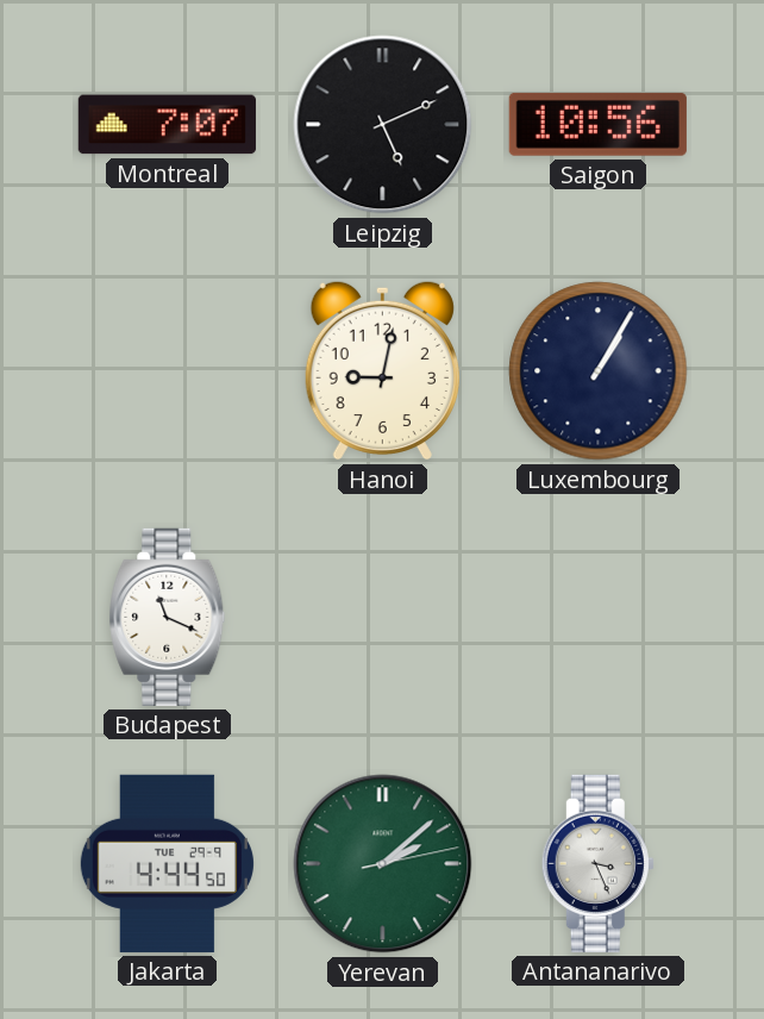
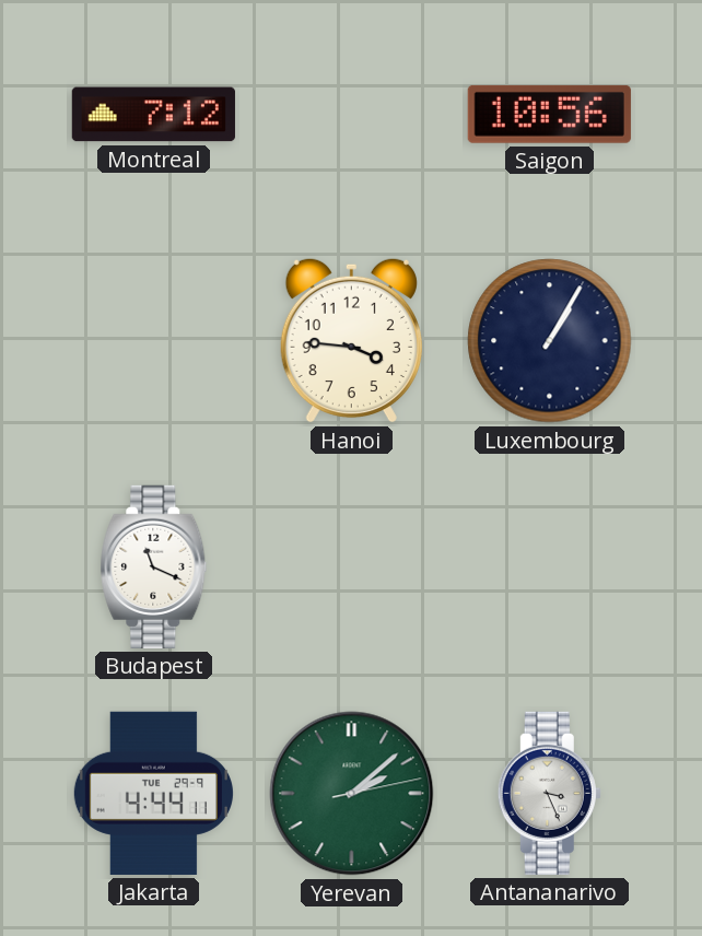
Montreal: 7:07 -> 7:12 (153, 115)
Leipzig: 5:11 -> none (383, 125)
Hanoi: 9:02 -> 3:46 (351, 340)
Jakarta: 4:44:50 -> 4:44:11 (153, 793)
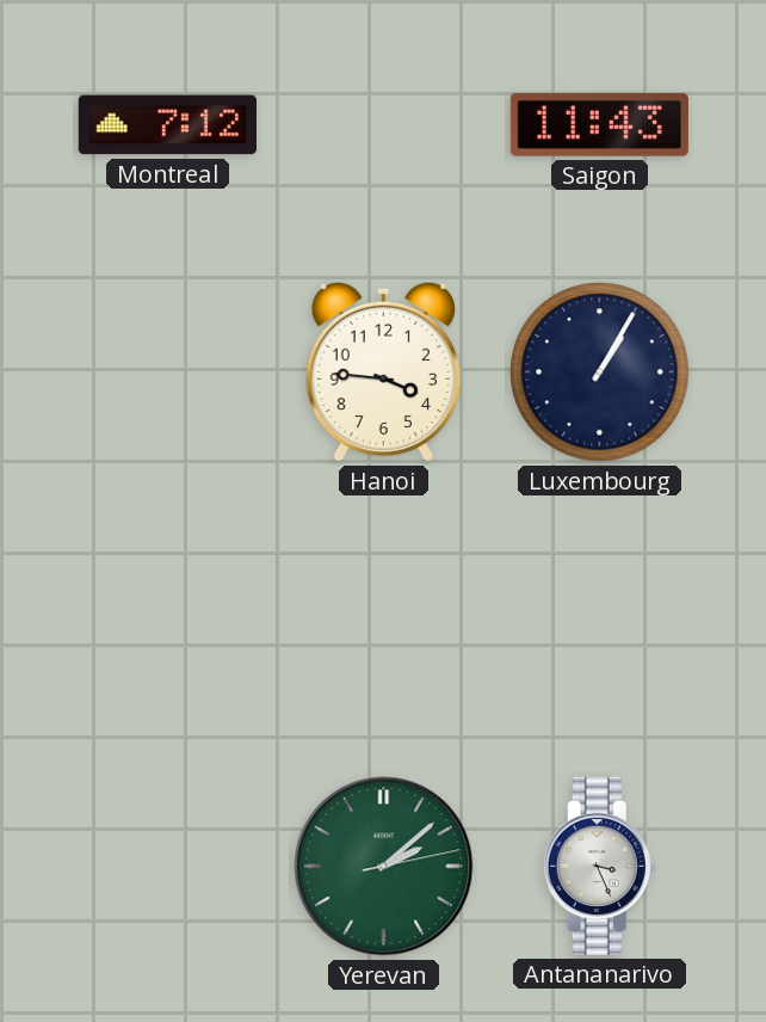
Saigon: 10:56 -> 11:43 (599, 124)
Budapest: 11:19 -> none (154, 566)
Jakarta: 4:44 -> none (153, 793)
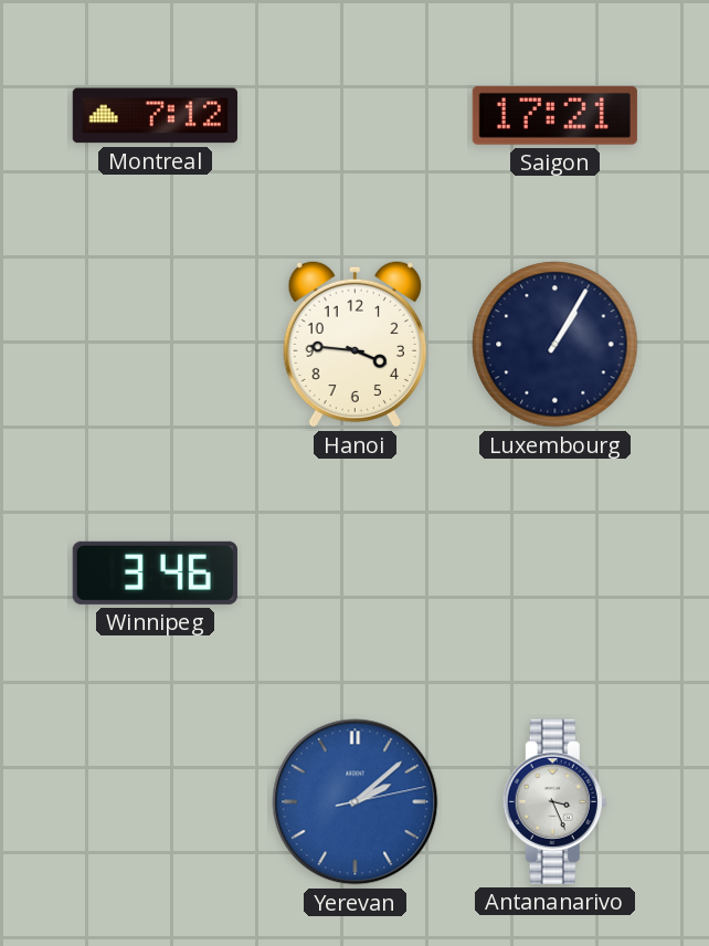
Saigon: 11:43 -> 17:21 (554, 115)
Winnipeg: none -> 3:46 (155, 572)
Yerevan dial: green -> blue (356, 802)
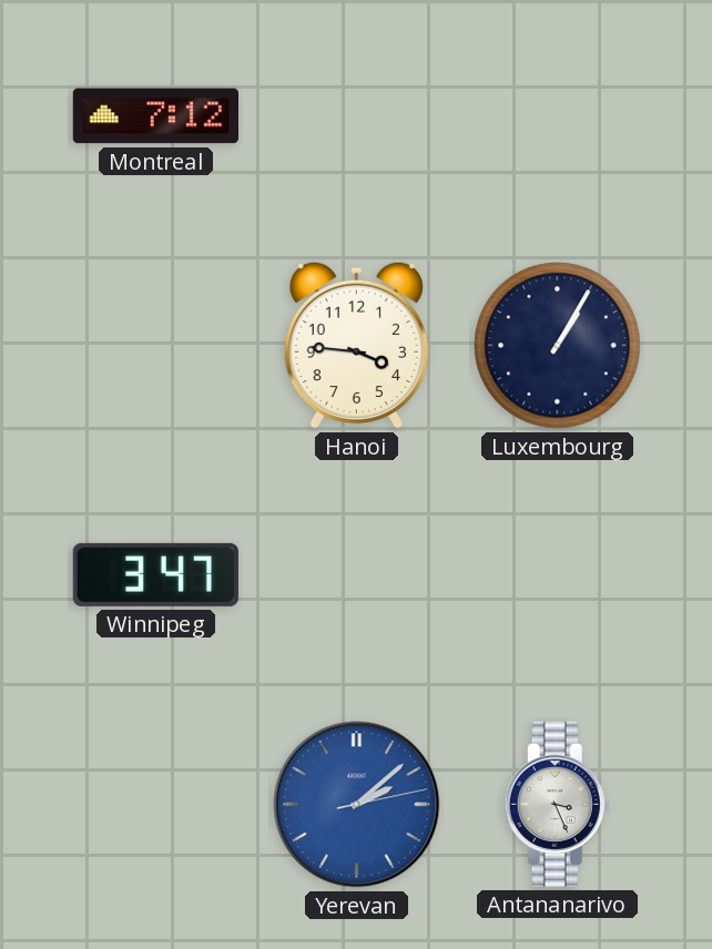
Saigon: 17:21 -> none (554, 115)
Winnipeg: 3:46 -> 3:47 (155, 574)
